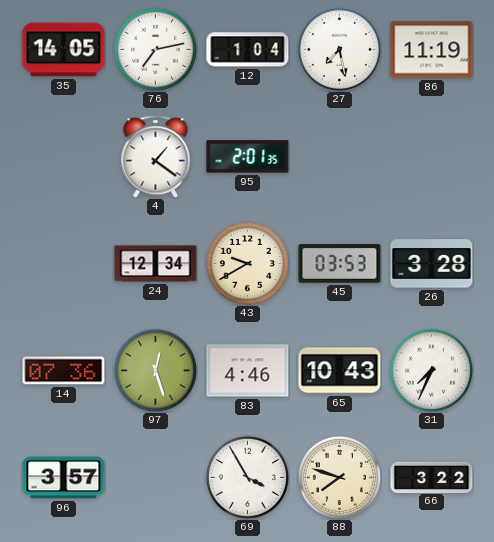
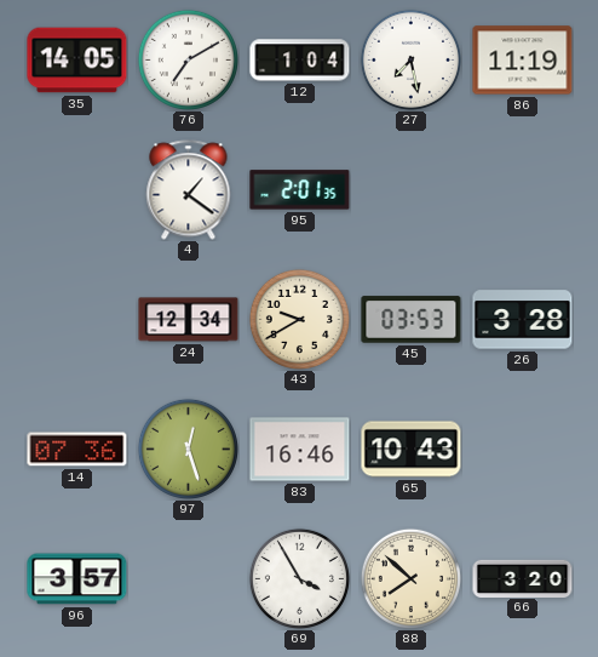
76: 7:13 -> 7:10 (188, 59)
83: 4:46 -> 16:46 (300, 450)
31: 7:34 -> none (431, 370)
88: 7:48 -> 7:52 (410, 578)
66: 3:22 -> 3:20 (523, 578)
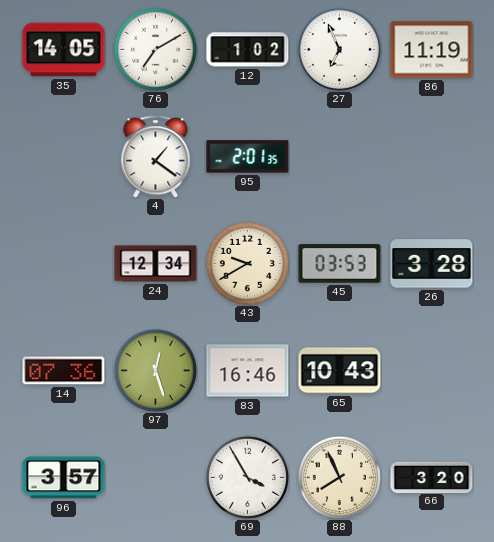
12: 1:04 -> 1:02 (248, 50)
27: 7:28 -> 6:56 (339, 49)
88: 7:52 -> 7:56 (339, 477)
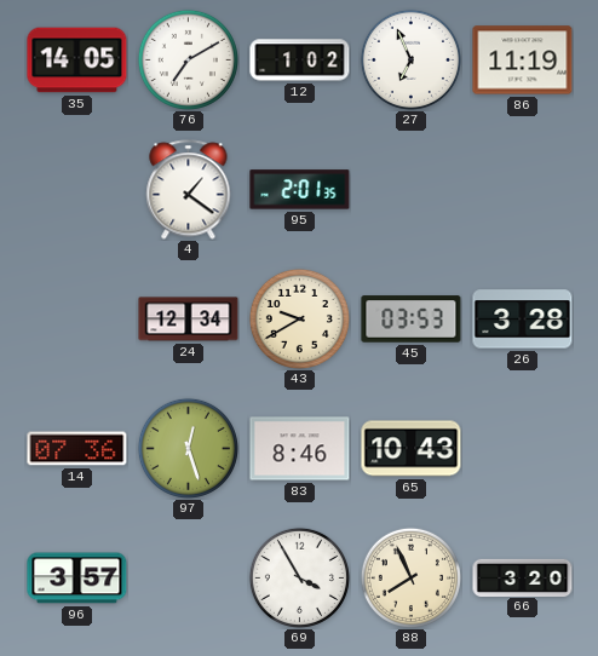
83: 16:46 -> 8:46 (300, 449)
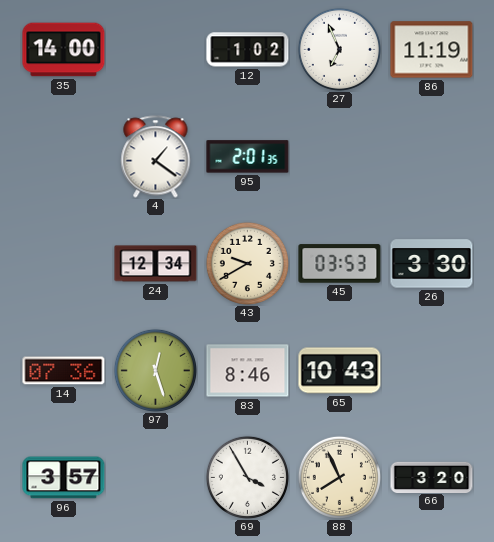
35: 14:05 -> 14:00 (64, 50)
76: 7:10 -> none (188, 59)
26: 3:28 -> 3:30 (432, 264)
